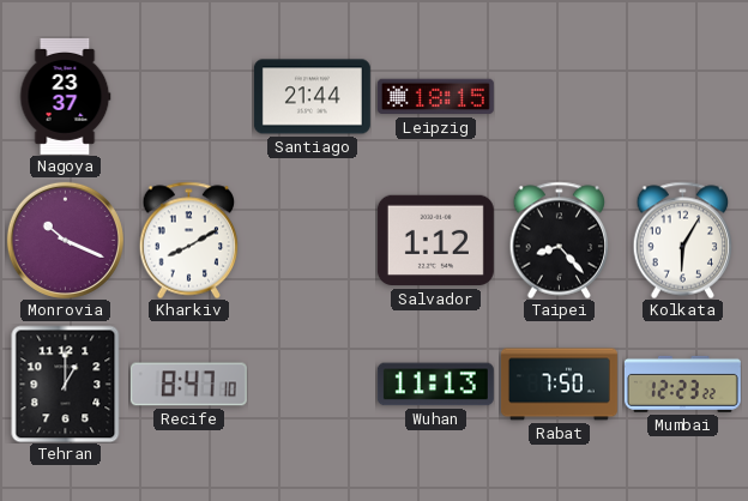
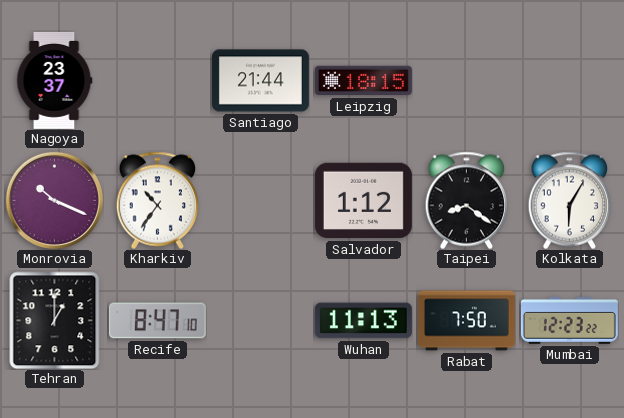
Kharkiv: 8:10 -> 10:36 (158, 200)
Taipei: 8:23 -> 8:21 (467, 200)
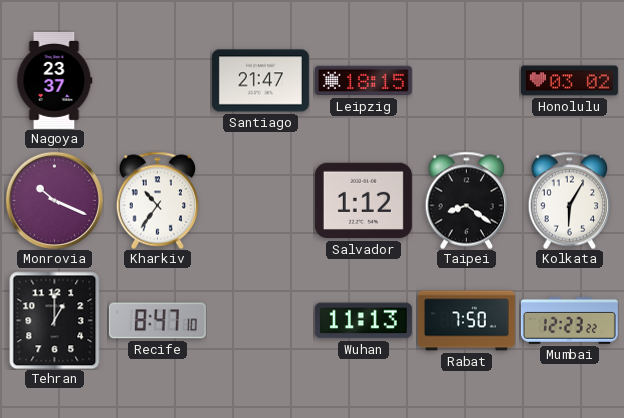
Santiago: 21:44 -> 21:47 (260, 81)
Honolulu: none -> 03:02 (569, 81)
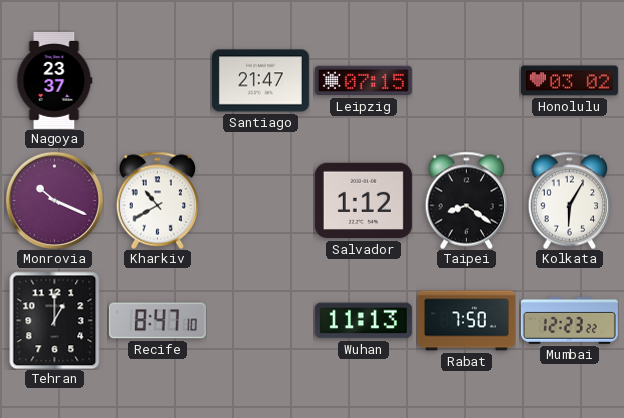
Leipzig: 18:15 -> 07:15 (363, 81)
Kharkiv: 10:36 -> 10:40 (158, 200)
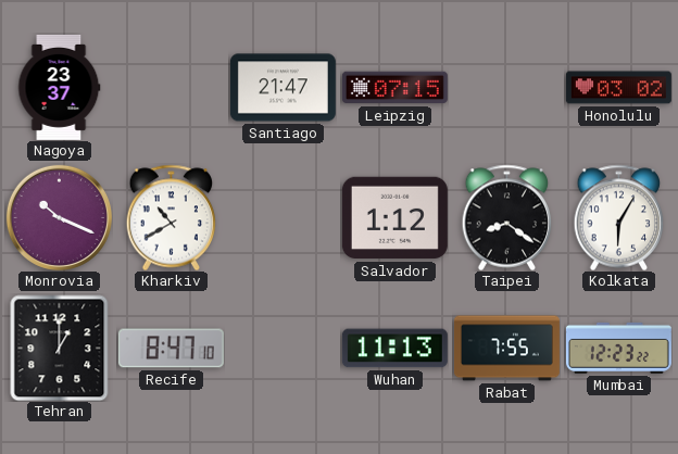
Rabat: 7:50 -> 7:55 (506, 349)
